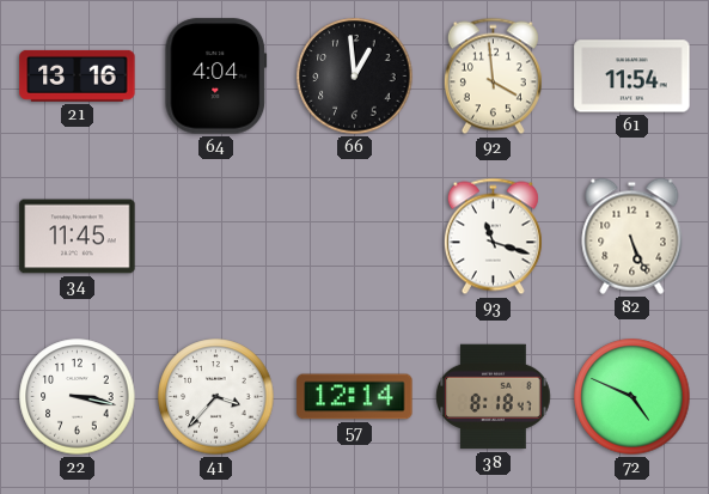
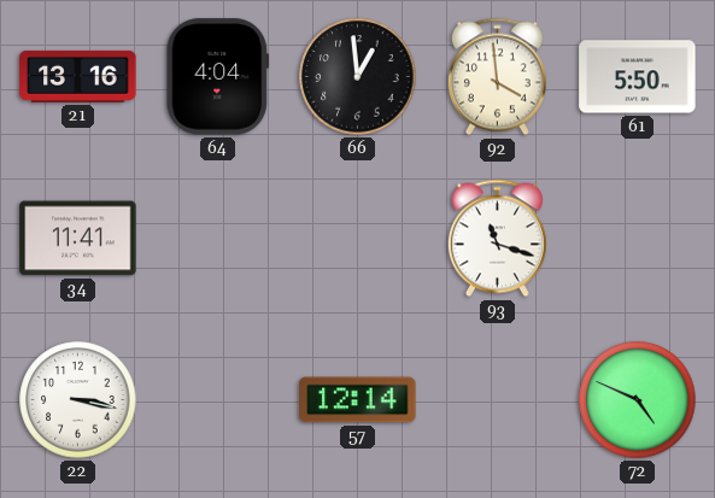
61: 11:54 -> 5:50 (638, 77)
34: 11:45 -> 11:41 (78, 239)
82: 5:26 -> none (632, 236)
41: 3:37 -> none (216, 397)
38: 8:18 -> none (494, 397)
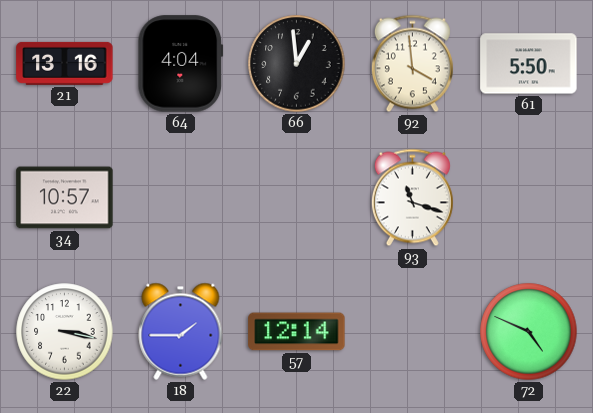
34: 11:41 -> 10:57 (65, 198)
18: none -> 1:45 (181, 331)
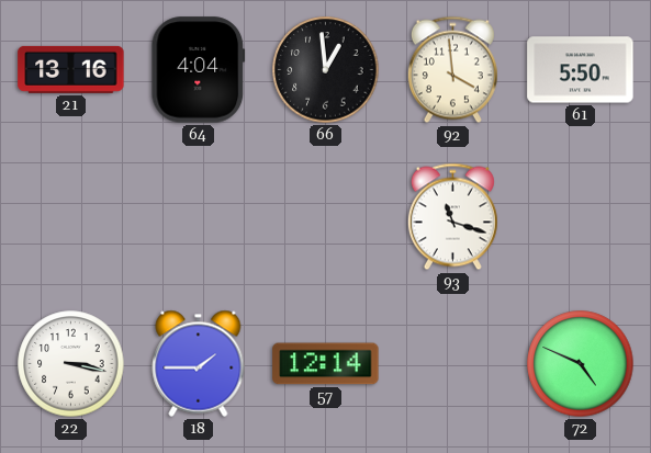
34: 10:57 -> none (65, 198)
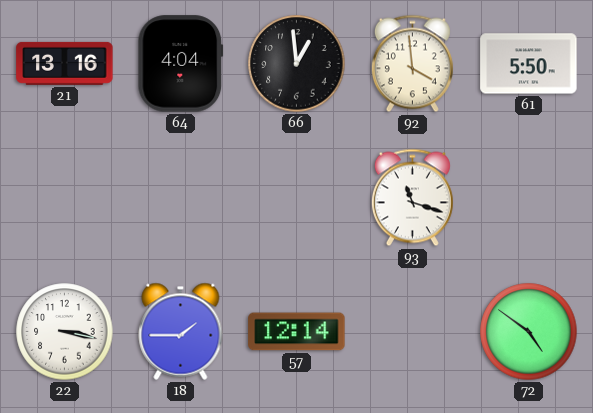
72: 4:49 -> 4:51 (529, 332)
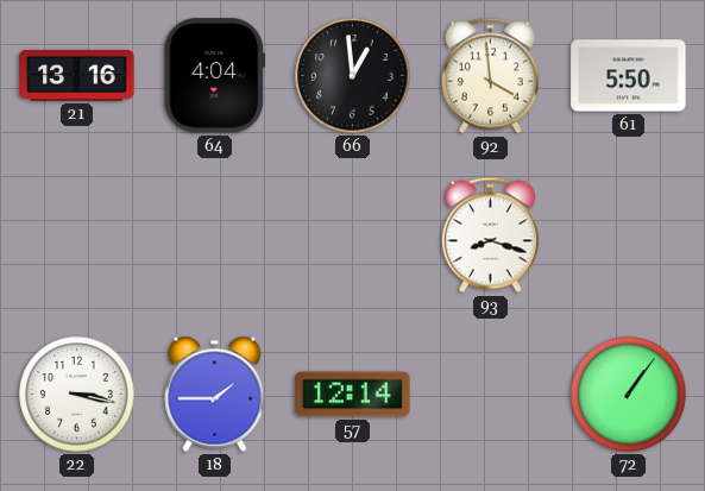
93: 11:18 -> 8:18 (490, 235)
72: 4:51 -> 1:06 (629, 395)
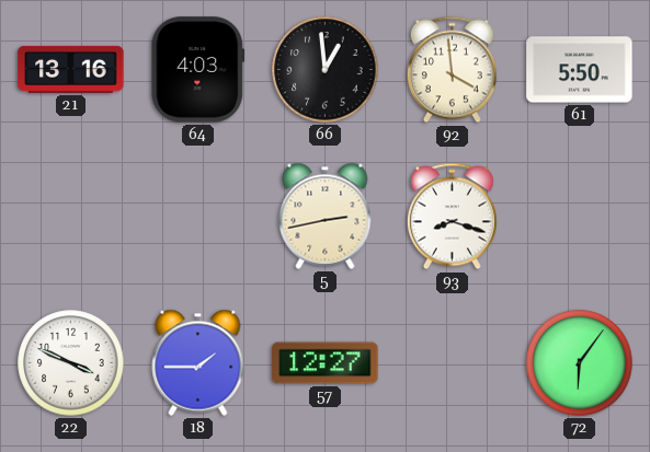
64: 4:04 -> 4:03 (198, 70)
5: none -> 2:43 (326, 216)
22: 3:17 -> 3:49 (71, 363)
57: 12:14 -> 12:27 (326, 363)
72: 1:06 -> 6:06 (580, 363)
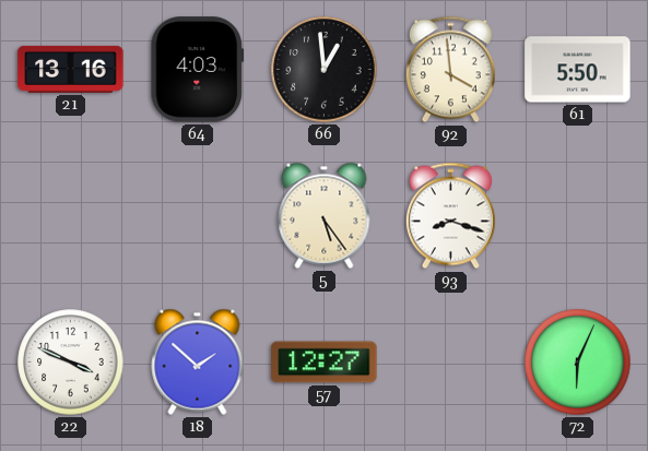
5: 2:43 -> 5:24 (325, 215)
18: 1:45 -> 1:52 (198, 361)
72: 6:06 -> 6:04 (578, 363)
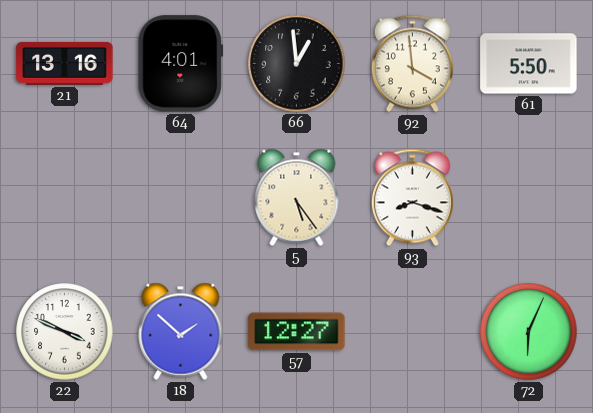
64: 4:03 -> 4:01 (181, 64)
